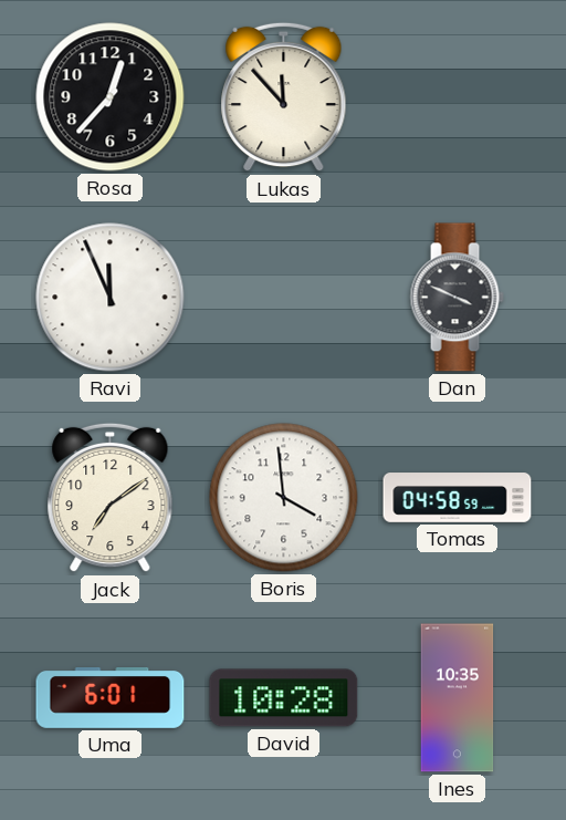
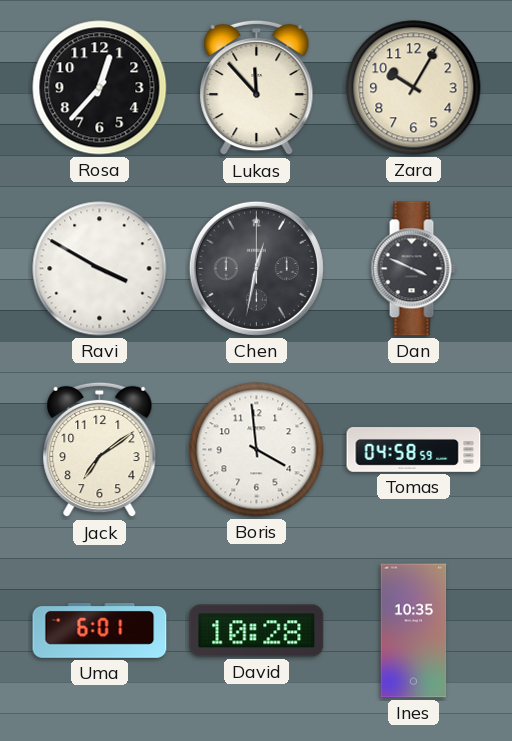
Zara: none -> 10:05 (414, 88)
Ravi: 11:56 -> 3:50 (100, 269)
Chen: none -> 12:32 (256, 268)
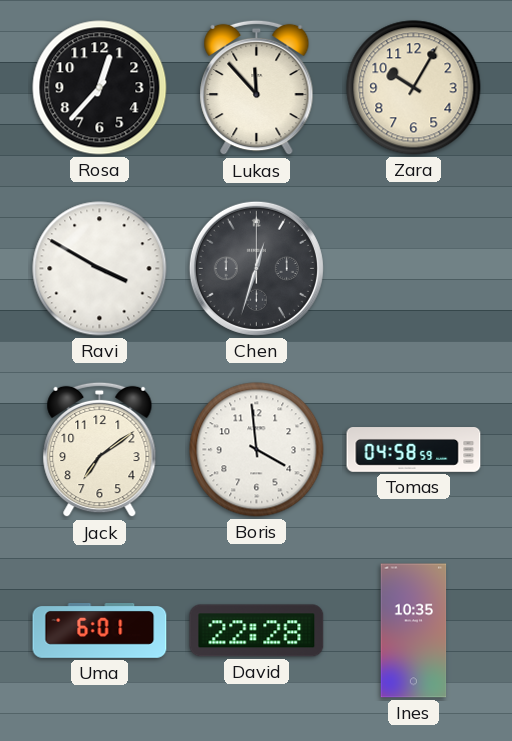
Chen: 12:32 -> 12:33 (256, 268)
Dan: 3:49 -> none (413, 269)
David: 10:28 -> 22:28 (257, 631)
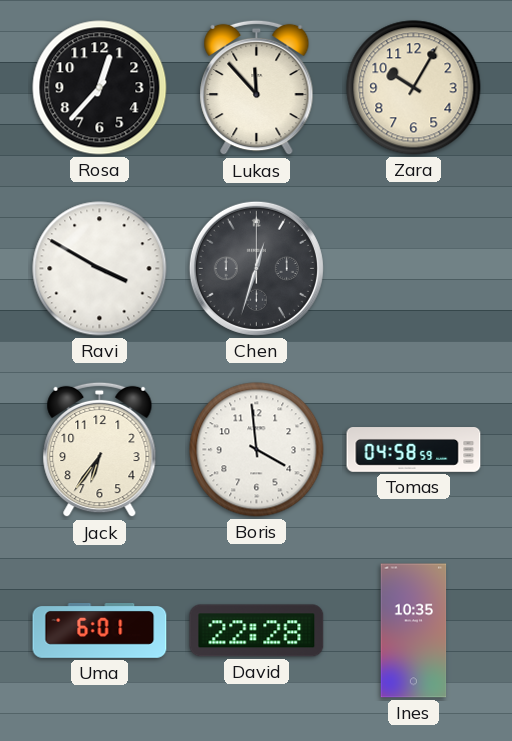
Jack: 7:09 -> 6:36 (100, 450)
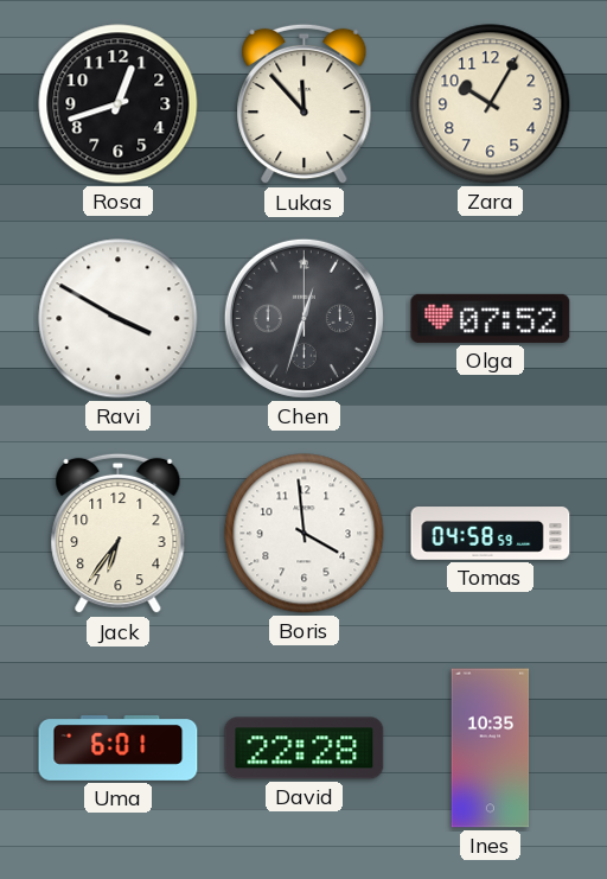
Rosa: 12:37 -> 12:42 (119, 104)
Olga: none -> 07:52 (491, 318)
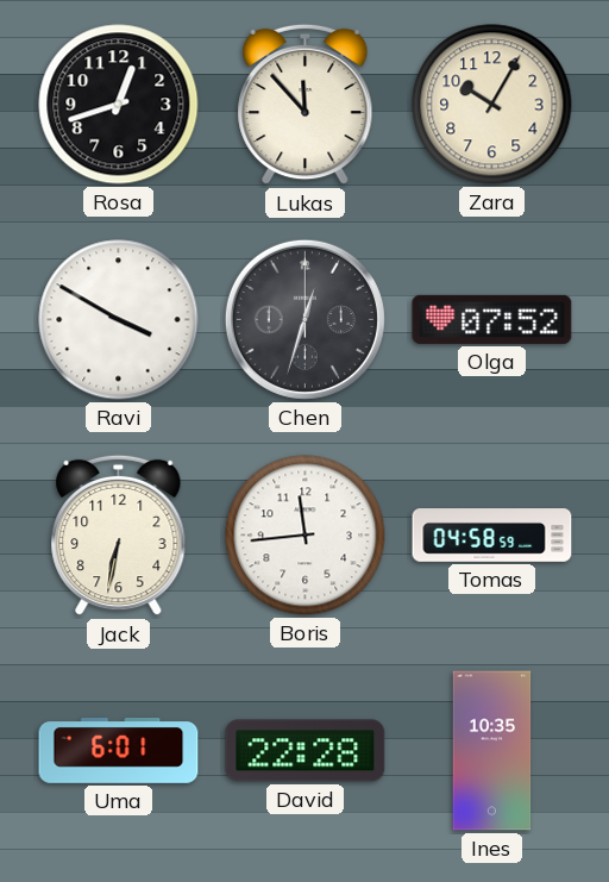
Jack: 6:36 -> 6:32 (119, 536)
Boris: 3:59 -> 11:44 (306, 536)
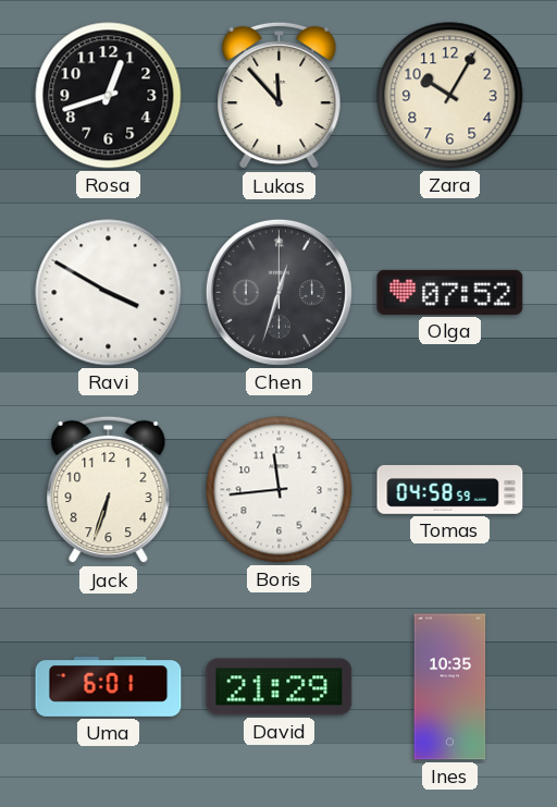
Jack: 6:32 -> 6:33 (109, 490)
David: 22:28 -> 21:29 (280, 687)
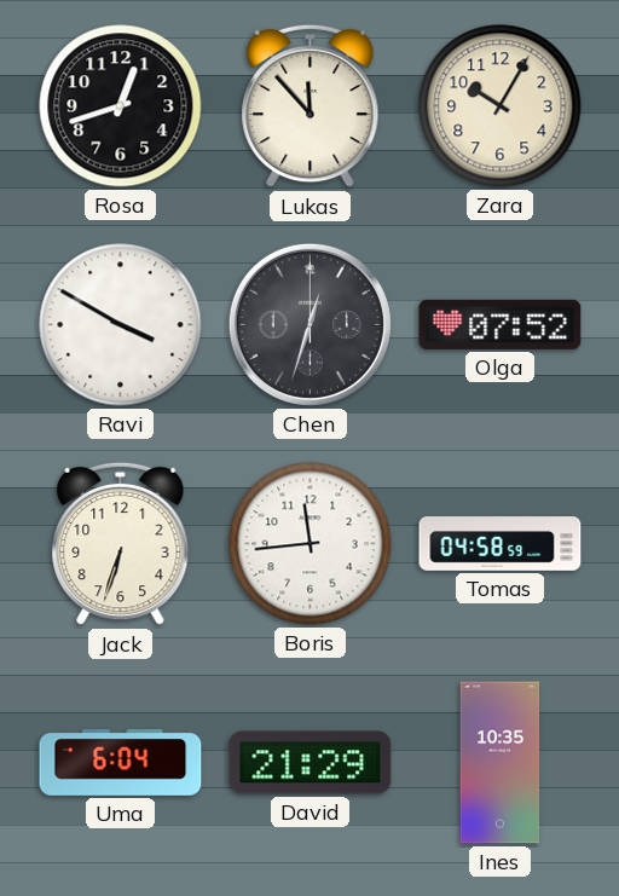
Uma: 6:01 -> 6:04 (121, 763)
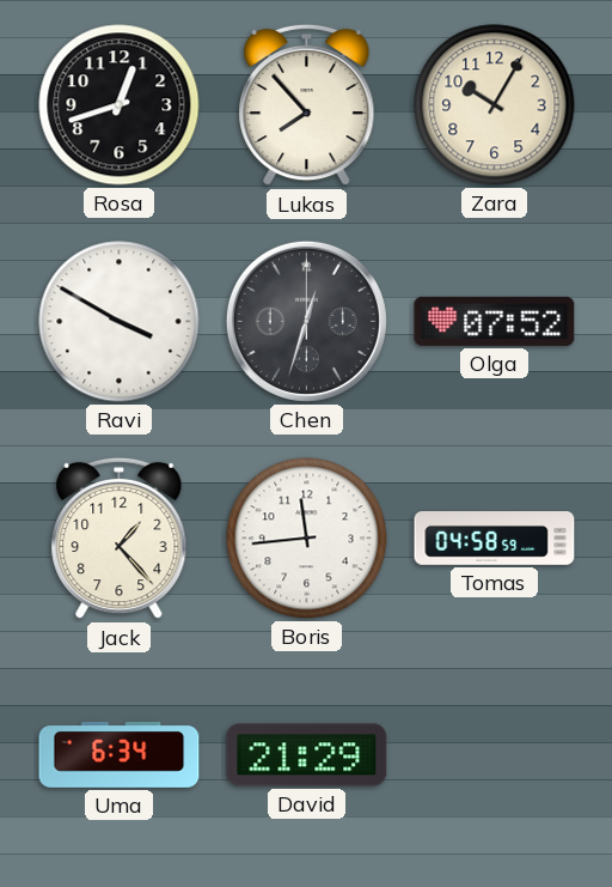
Lukas: 11:53 -> 7:53 (307, 105)
Jack: 6:33 -> 1:23 (120, 539)
Uma: 6:04 -> 6:34 (120, 755)
Ines: 10:35 -> none (501, 763)
